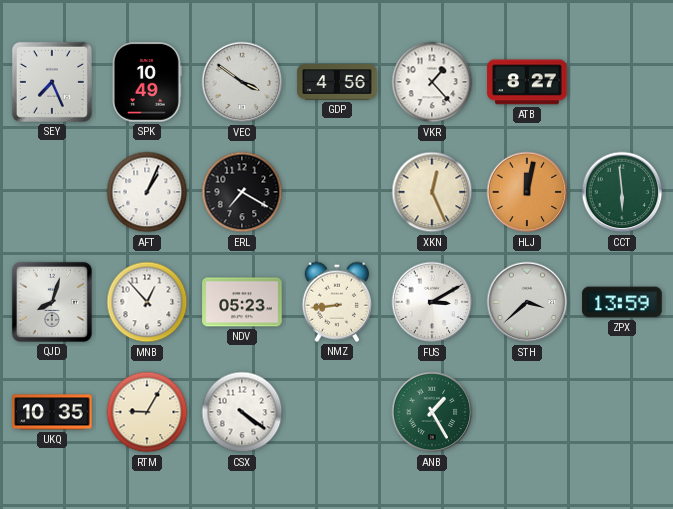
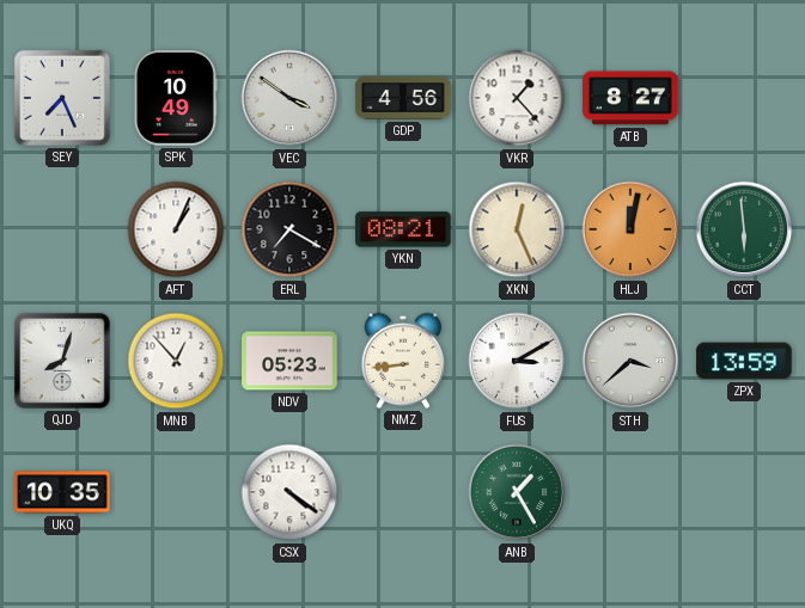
YKN: none -> 08:21 (403, 229)
RTM: 9:05 -> none (147, 412)
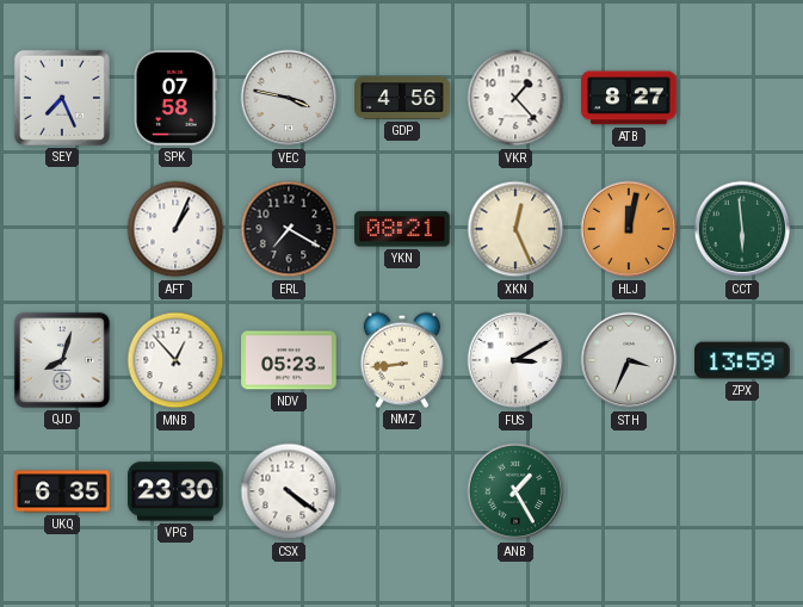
SPK: 10:49 -> 07:58 (175, 98)
VEC: 3:51 -> 3:47 (289, 98)
STH: 3:38 -> 3:34 (629, 360)
UKQ: 10:35 -> 6:35 (62, 491)
VPG: none -> 23:30 (175, 491)
